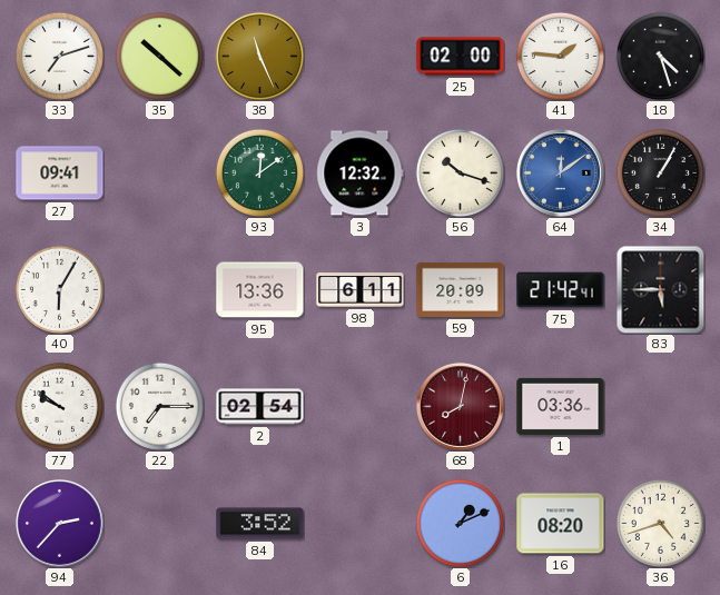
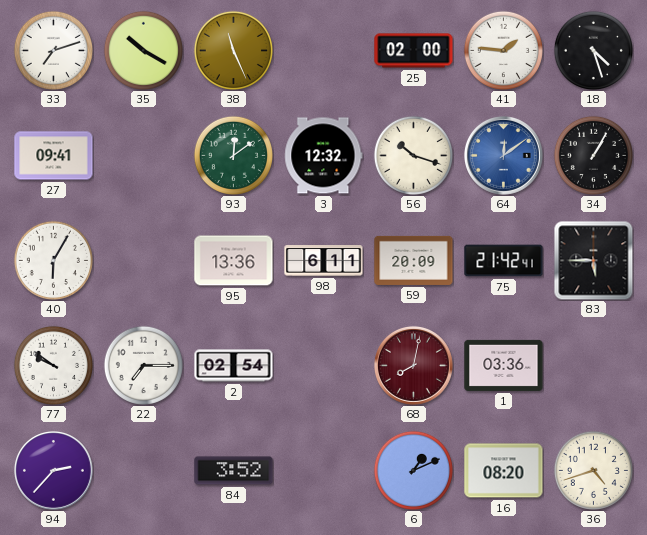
35: 10:22 -> 10:20 (143, 50)
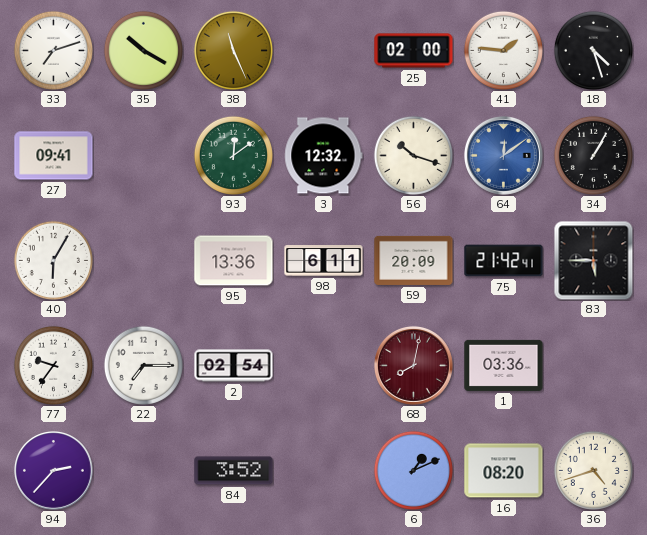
77: 9:51 -> 9:36 (53, 365)
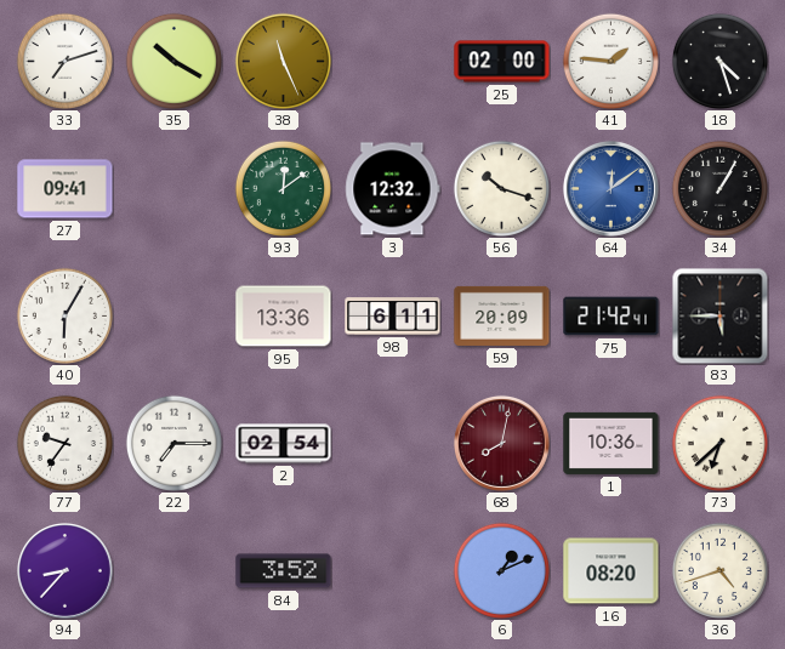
1: 03:36 -> 10:36 (611, 443)
73: none -> 6:38 (719, 443)
94: 2:37 -> 8:37 (64, 570)
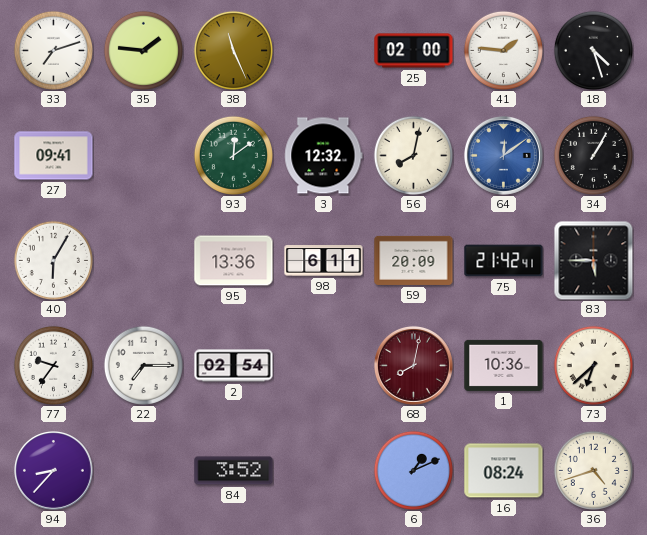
35: 10:20 -> 1:46 (143, 50)
56: 10:18 -> 8:02 (413, 155)
16: 08:20 -> 08:24 (504, 471)
